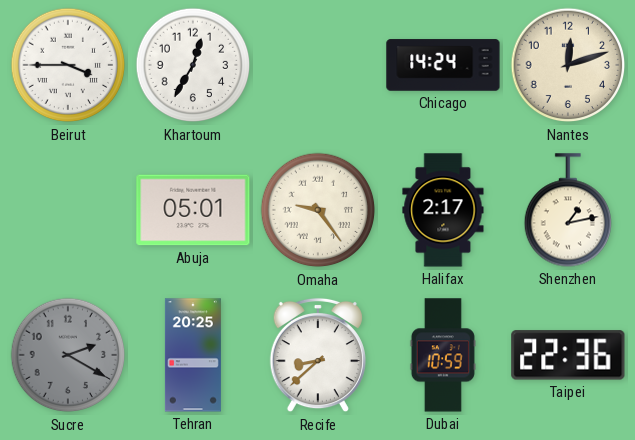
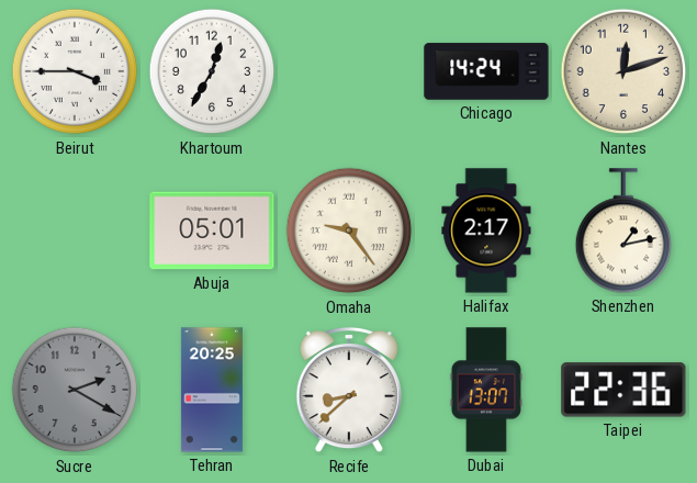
Dubai: 10:59 -> 13:07 (486, 390)
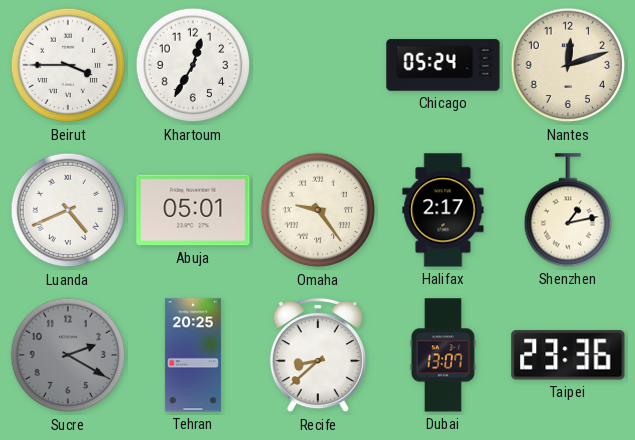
Chicago: 14:24 -> 05:24 (443, 65)
Luanda: none -> 4:41 (68, 210)
Taipei: 22:36 -> 23:36 (568, 355)
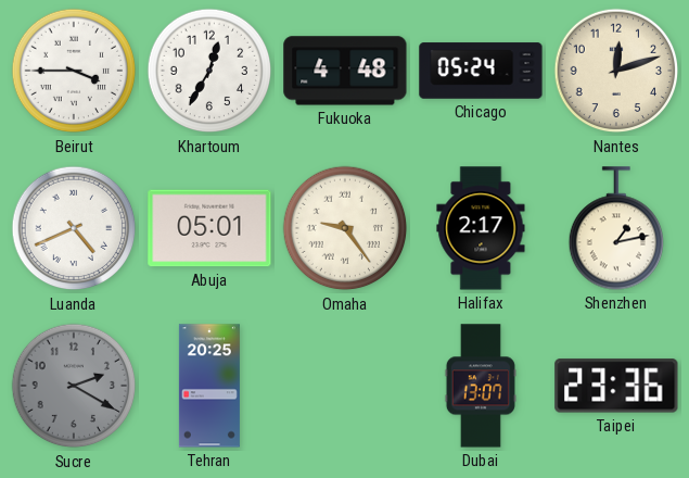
Fukuoka: none -> 4:48 (345, 71)
Recife: 8:38 -> none (318, 355)
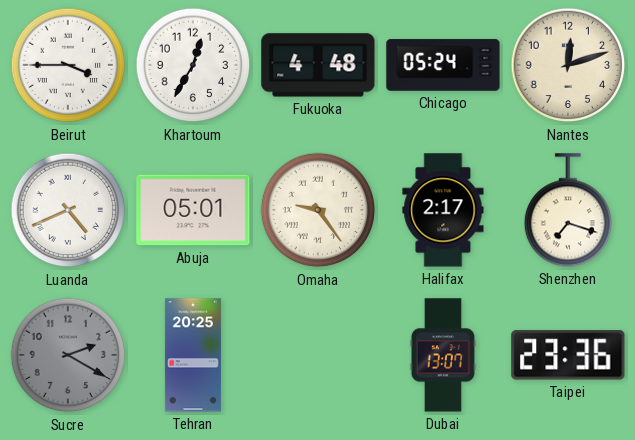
Shenzhen: 1:13 -> 7:18 (567, 210)
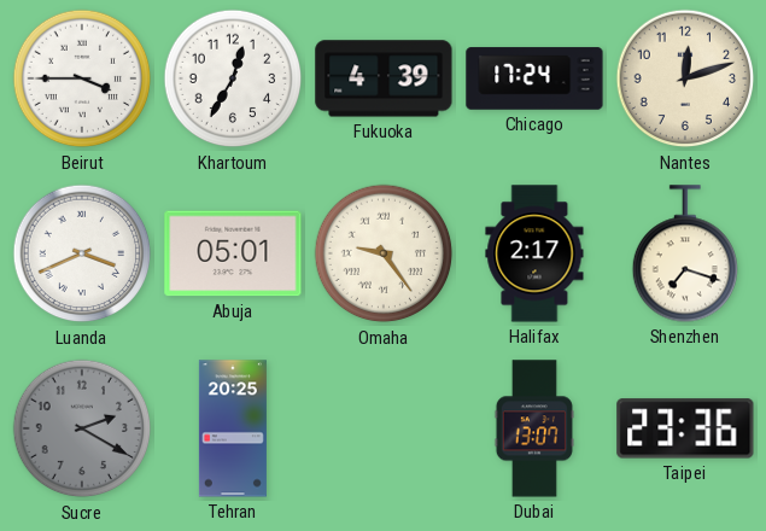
Fukuoka: 4:48 -> 4:39 (384, 78)
Chicago: 05:24 -> 17:24 (534, 78)
Luanda: 4:41 -> 3:41 (82, 253)
